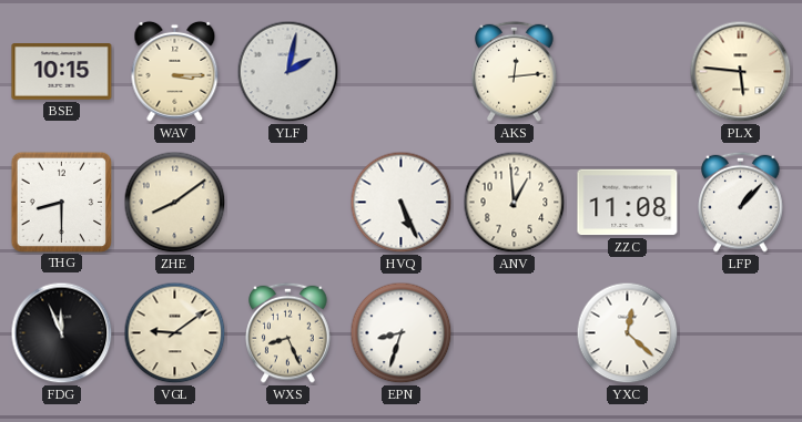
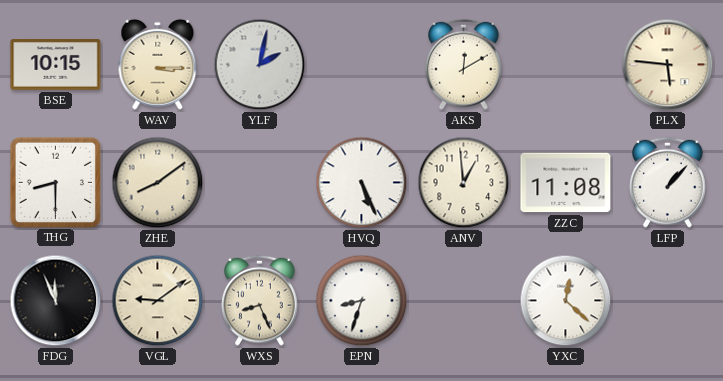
AKS: 12:14 -> 12:10 (464, 64)
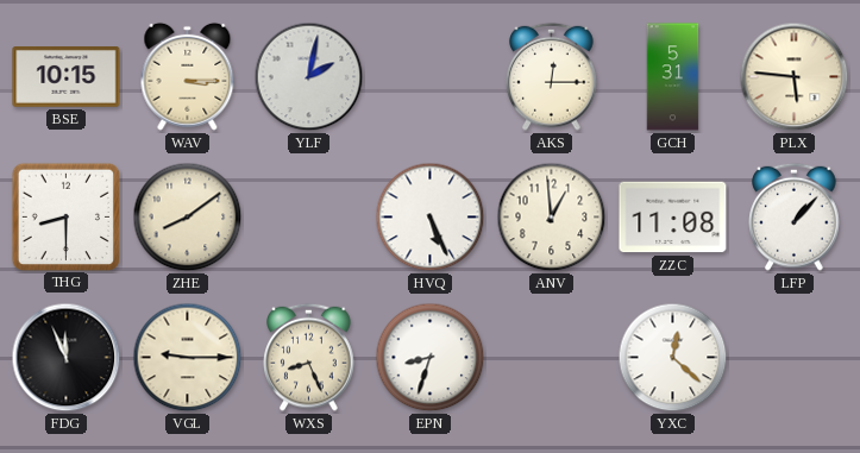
AKS: 12:10 -> 12:15 (552, 76)
GCH: none -> 5:31 (673, 77)
VGL: 9:09 -> 9:15 (188, 358)
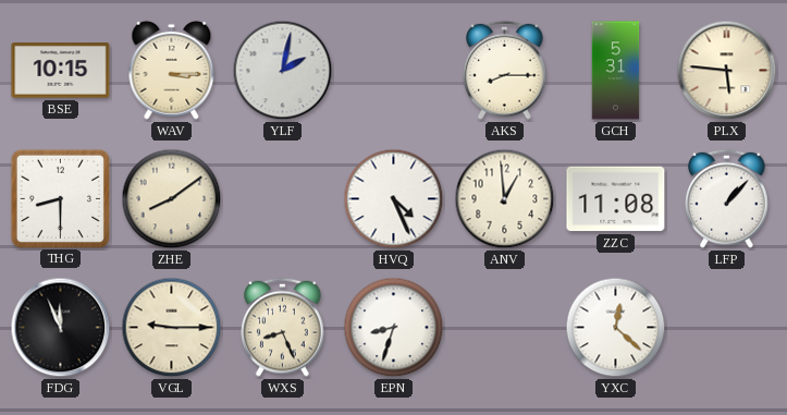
AKS: 12:15 -> 8:15 (505, 70)
HVQ: 5:26 -> 4:26 (394, 199)
